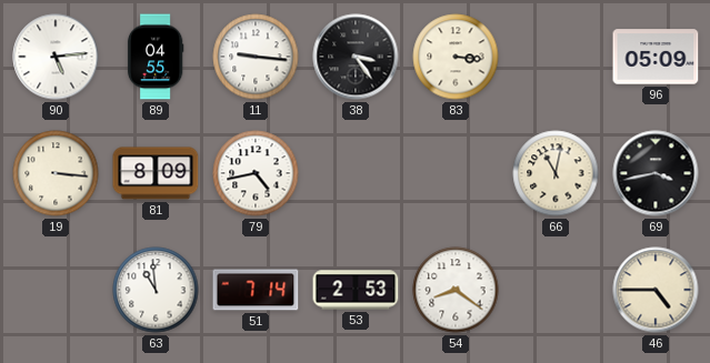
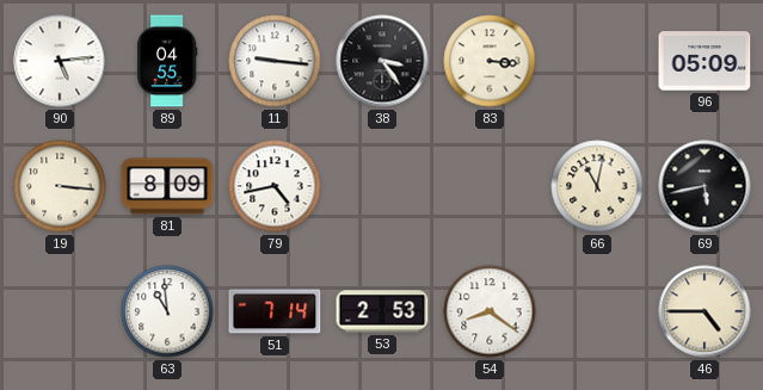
69: 3:43 -> 5:43 (704, 186)
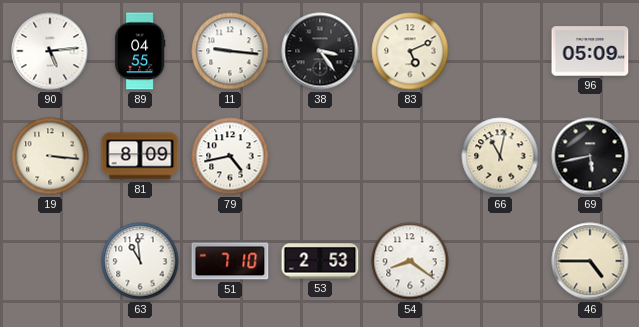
83: 3:16 -> 5:11 (410, 51)
51: 7:14 -> 7:10 (230, 261)
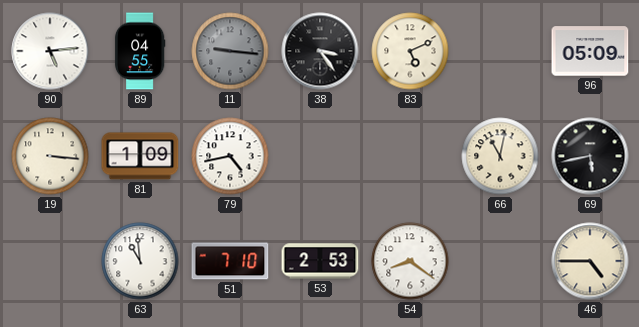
11 dial: white -> grey (230, 51)
81: 8:09 -> 1:09 (140, 156)
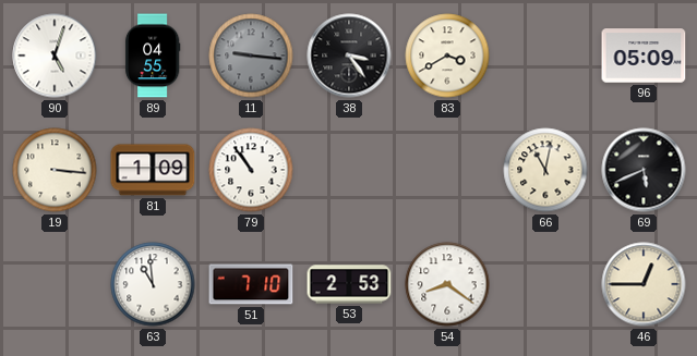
90: 5:14 -> 5:03 (55, 56)
83: 5:11 -> 3:40 (447, 56)
79: 4:43 -> 10:54 (251, 170)
69: 5:43 -> 5:41 (644, 170)
46: 4:45 -> 12:45 (644, 284)
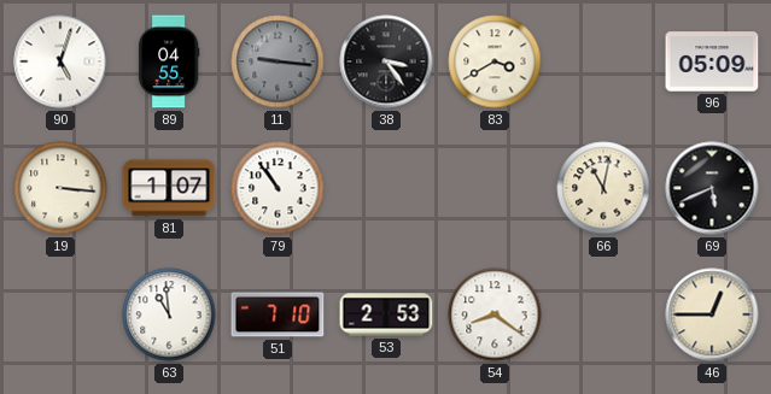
81: 1:09 -> 1:07 (169, 188)
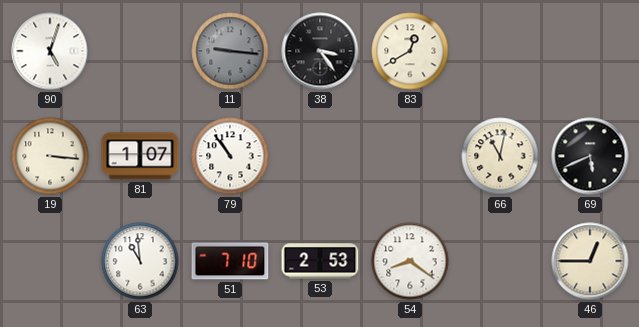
89: 04:55 -> none (169, 61)
83: 3:40 -> 12:40 (410, 51)
96: 05:09 -> none (712, 61)
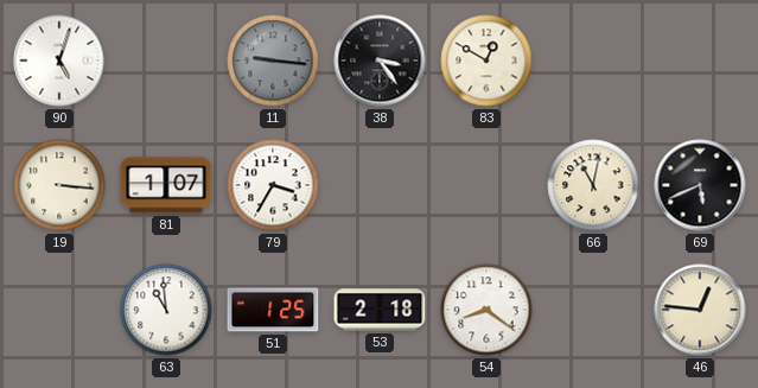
83: 12:40 -> 12:50 (486, 61)
79: 10:54 -> 3:35 (273, 185)
51: 7:10 -> 1:25 (273, 310)
53: 2:53 -> 2:18 (380, 310)
46: 12:45 -> 12:46 (700, 310)
